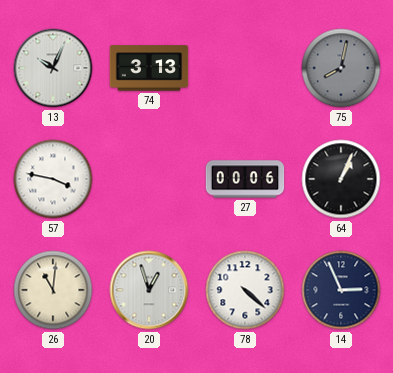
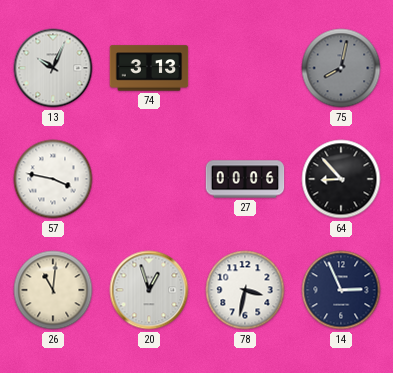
64: 1:04 -> 8:53 (341, 179)
78: 4:22 -> 3:32 (245, 290)
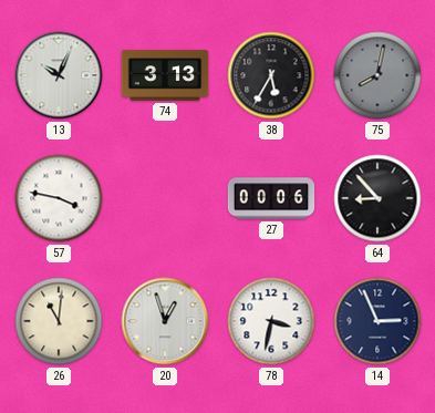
38: none -> 5:35 (271, 75)
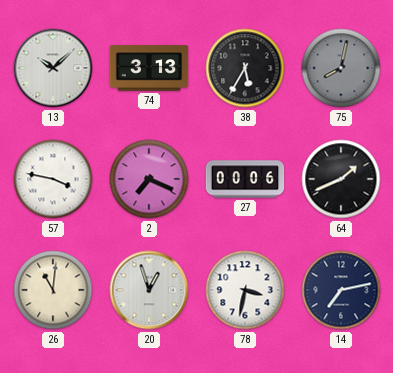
13: 10:04 -> 10:08 (53, 68)
2: none -> 7:19 (149, 179)
64: 8:53 -> 1:41 (341, 179)
14: 2:56 -> 7:13 (341, 290)
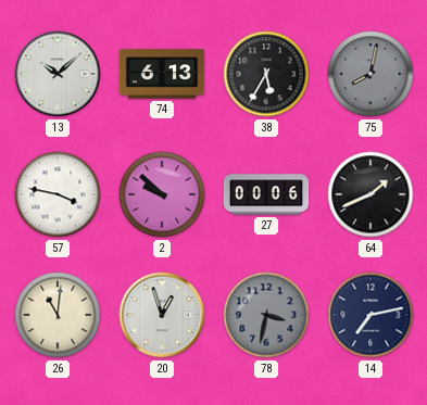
74: 3:13 -> 6:13 (162, 74)
2: 7:19 -> 9:52 (162, 194)
78 dial: white -> grey (266, 315)
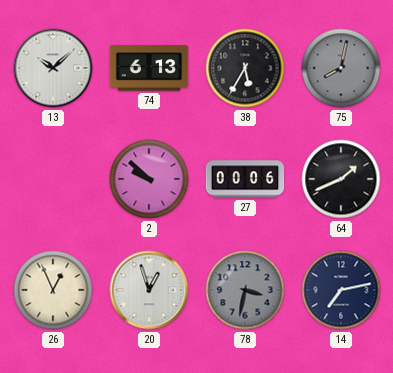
57: 3:47 -> none (58, 194)
26: 11:01 -> 12:56 (53, 290)
